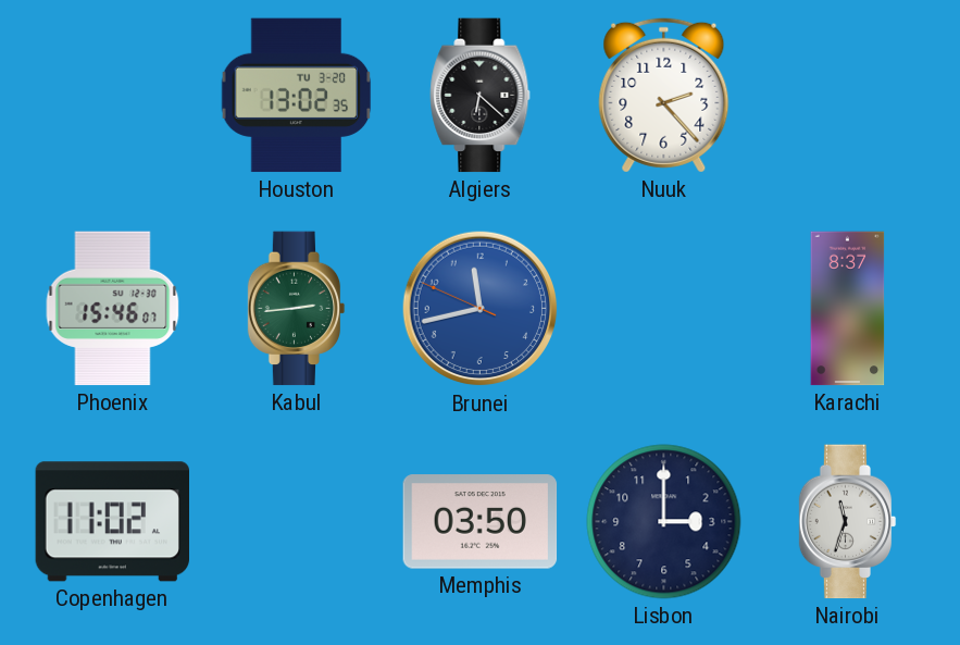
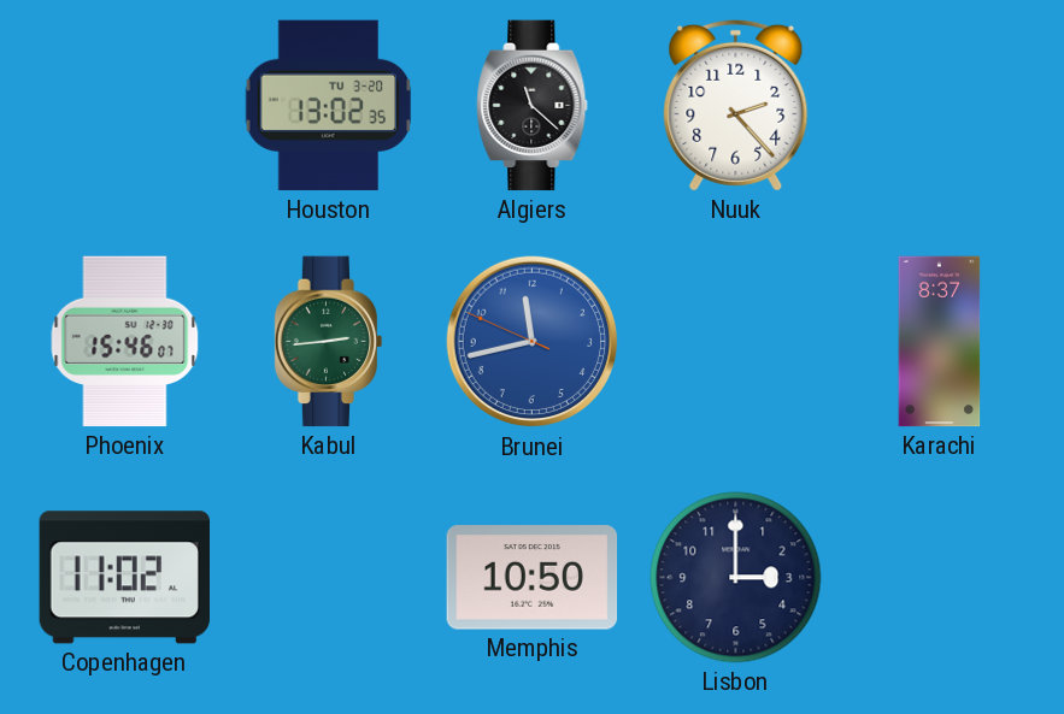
Algiers: 6:22 -> 11:22 (533, 106)
Memphis: 03:50 -> 10:50 (533, 578)
Nairobi: 11:33 -> none (848, 522)
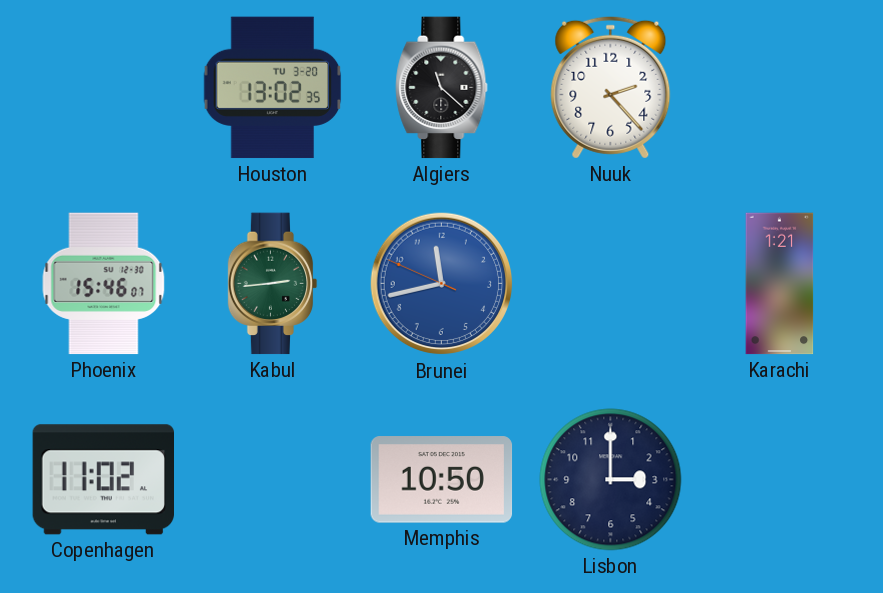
Karachi: 8:37 -> 1:21 (780, 284)
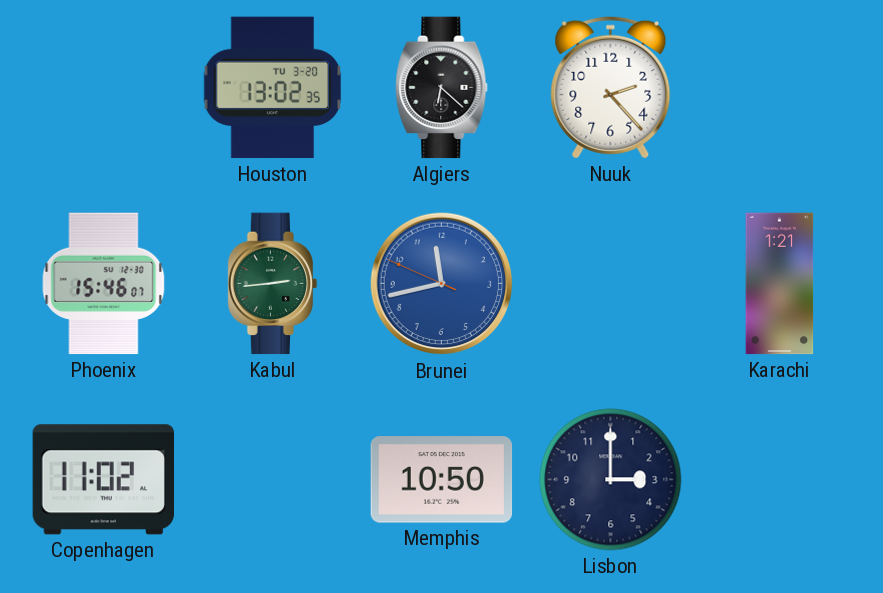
Algiers: 11:22 -> 6:22 (442, 88)
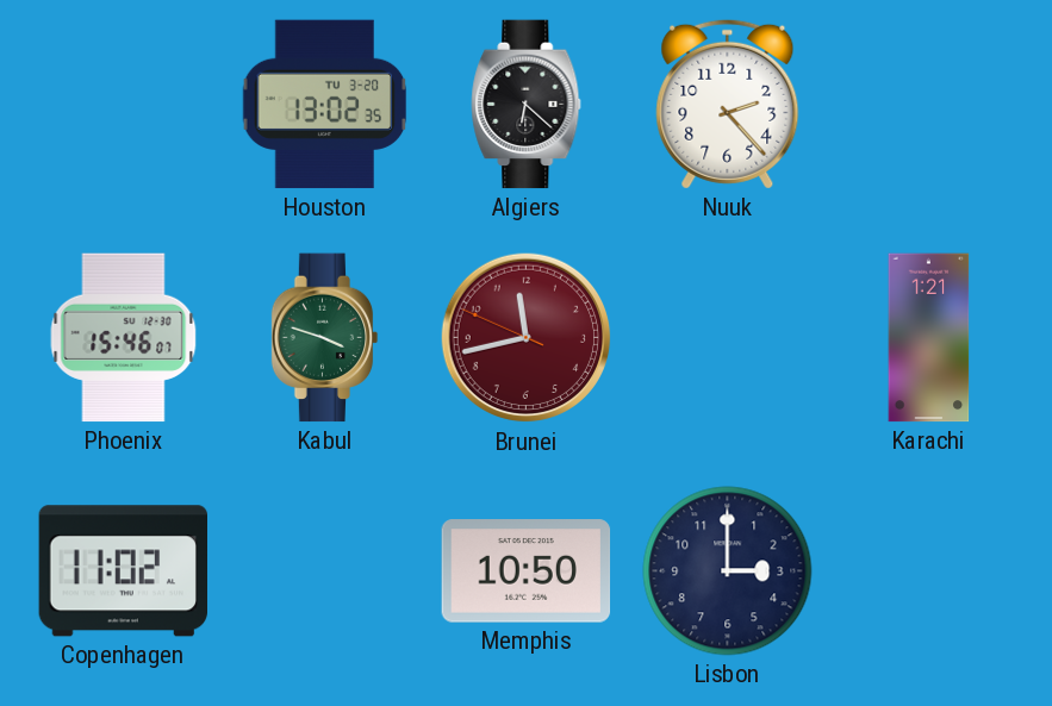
Kabul: 2:44 -> 3:48 (325, 338)
Brunei dial: blue -> burgundy (527, 338)
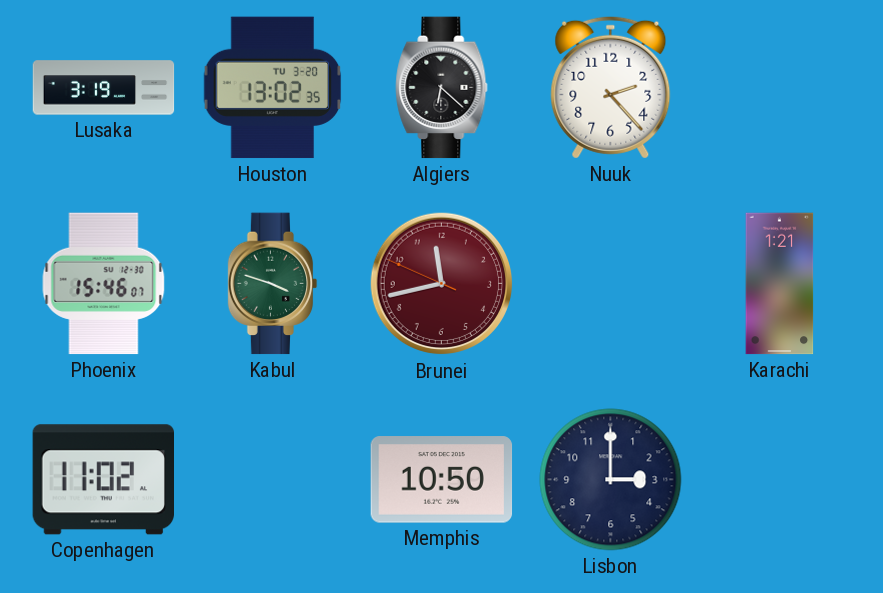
Lusaka: none -> 3:19 (104, 88)
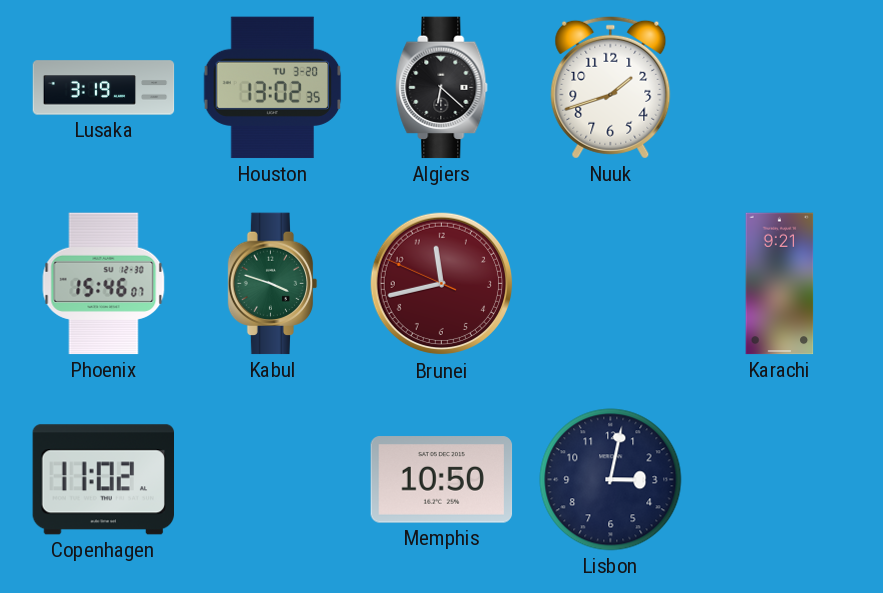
Nuuk: 2:23 -> 1:42 (611, 87)
Karachi: 1:21 -> 9:21 (780, 284)
Lisbon: 3:00 -> 3:02 (611, 480)
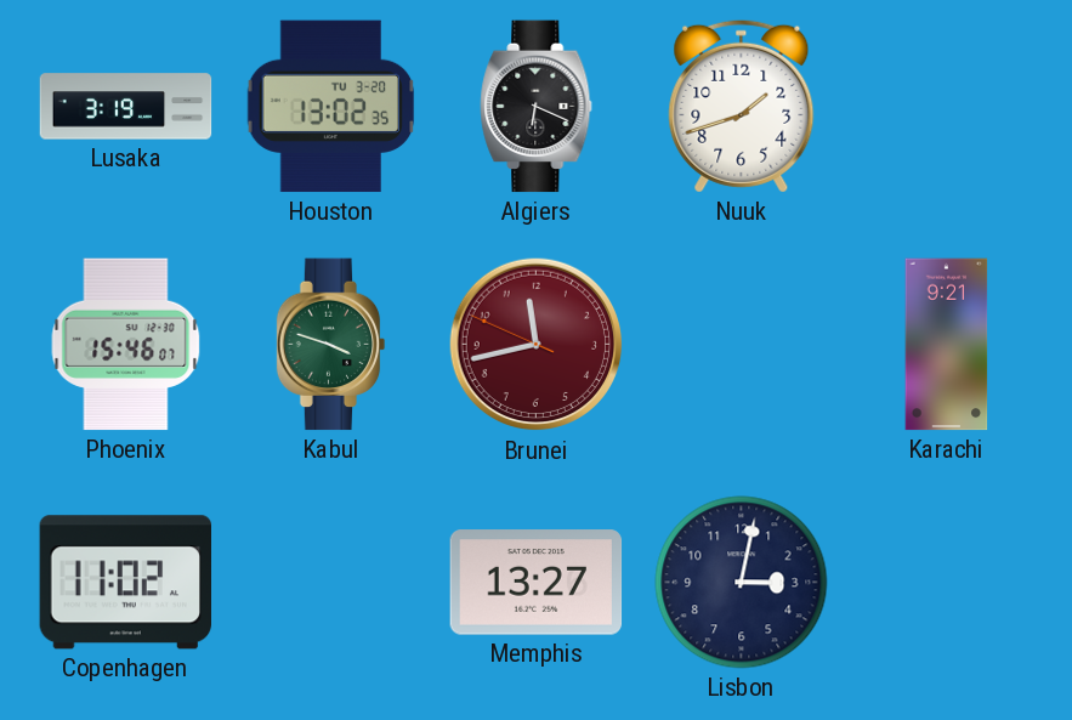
Algiers: 6:22 -> 6:19 (537, 107)
Memphis: 10:50 -> 13:27 (537, 583)
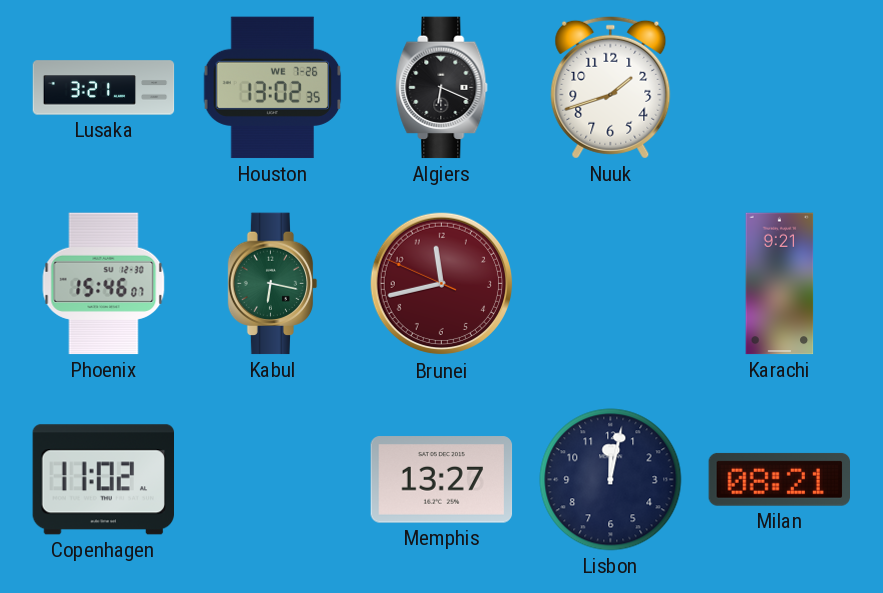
Lusaka: 3:19 -> 3:21 (104, 88)
Houston date: TU 3-20 -> WE 7-26 (273, 88)
Kabul: 3:48 -> 6:17 (273, 284)
Lisbon: 3:02 -> 12:02 (611, 480)
Milan: none -> 08:21 (779, 479)
